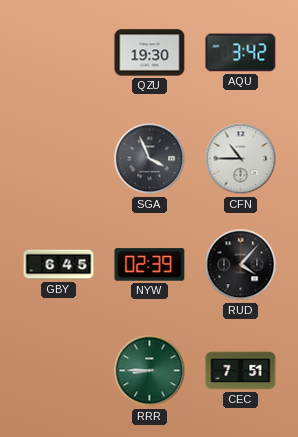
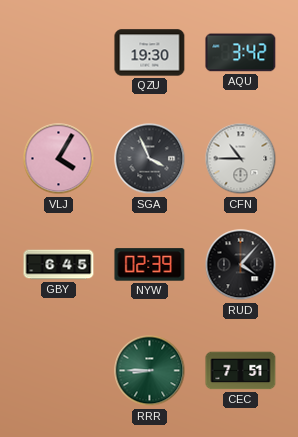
VLJ: none -> 4:05 (59, 159)
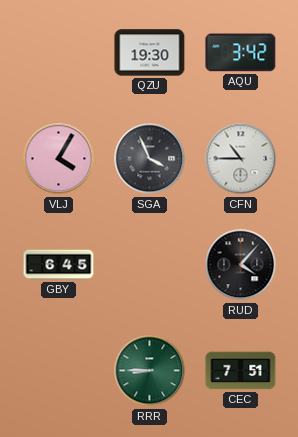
NYW: 02:39 -> none (150, 265)
